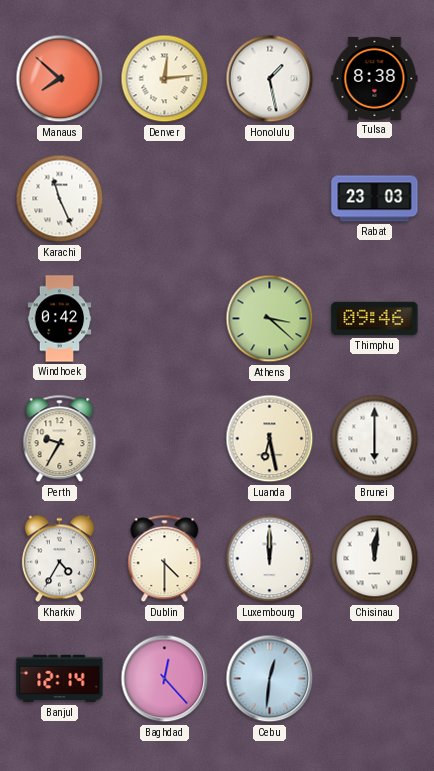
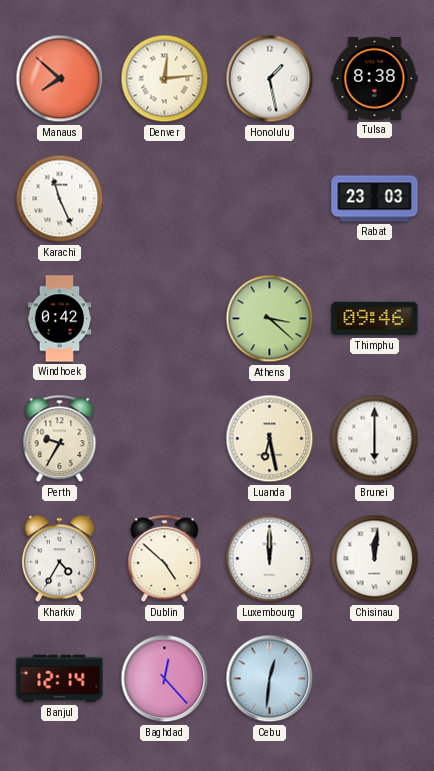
Dublin: 4:30 -> 4:52 (165, 559)
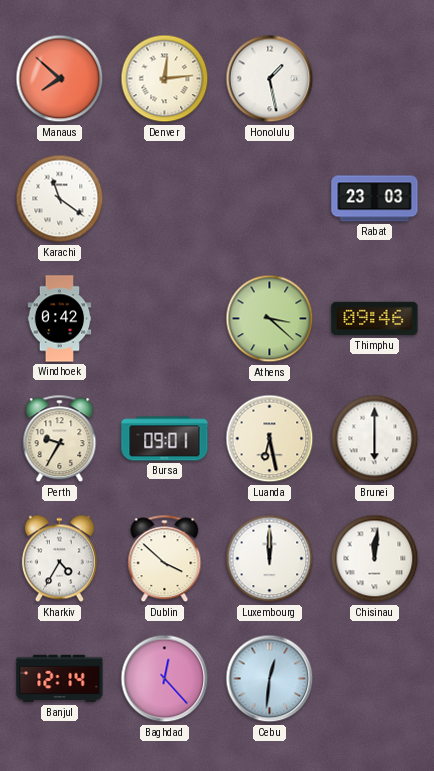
Tulsa: 8:38 -> none (375, 78)
Karachi: 11:26 -> 11:21 (60, 199)
Bursa: none -> 09:01 (165, 439)
Dublin: 4:52 -> 3:52 (165, 559)
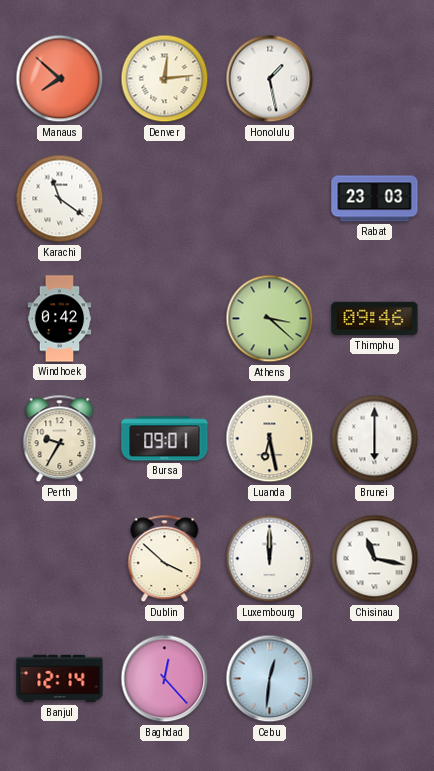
Kharkiv: 4:35 -> none (59, 559)
Chisinau: 12:01 -> 11:17 (375, 559)
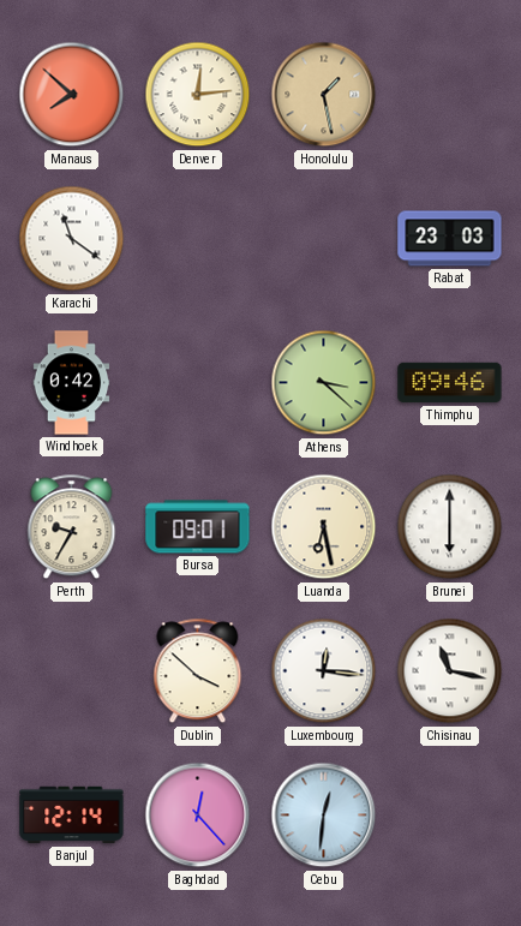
Honolulu dial: white -> champagne (324, 95)
Luxembourg: 12:00 -> 12:16 (324, 671)
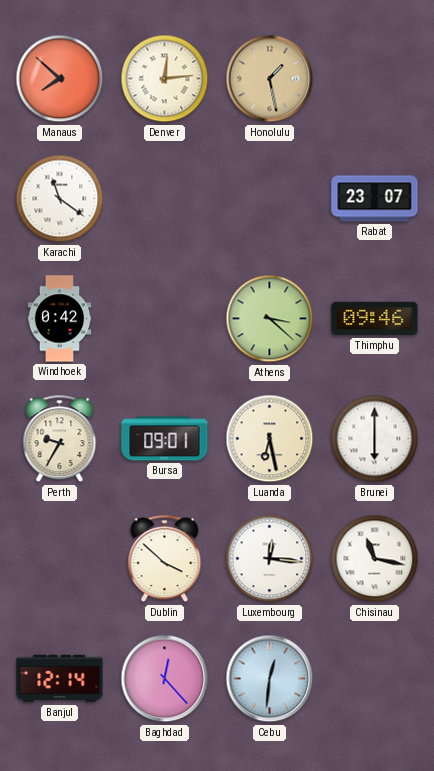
Rabat: 23:03 -> 23:07 (375, 199)
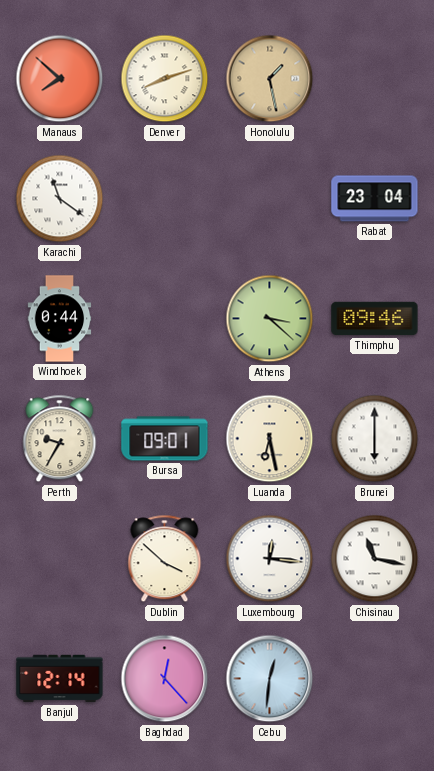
Denver: 12:14 -> 8:12 (165, 79)
Rabat: 23:07 -> 23:04 (375, 199)
Windhoek: 0:42 -> 0:44 (60, 319)
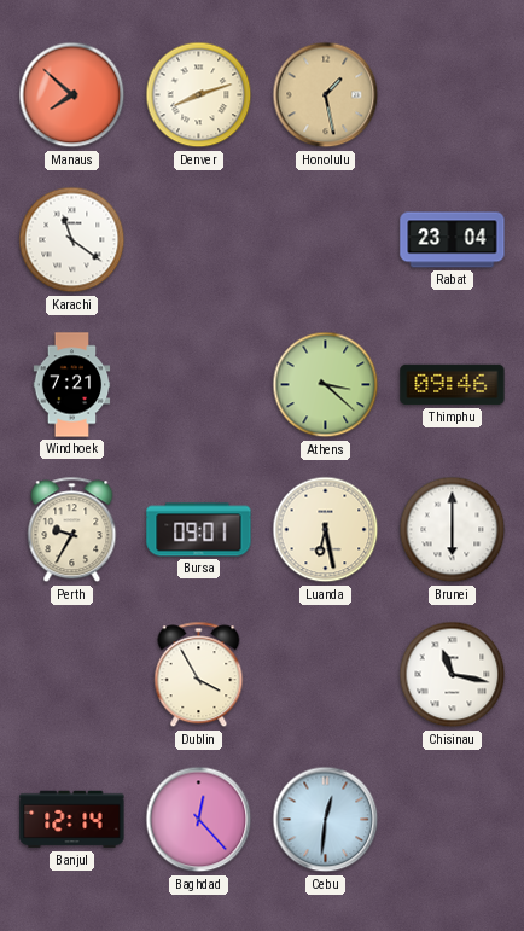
Windhoek: 0:44 -> 7:21 (72, 385)
Dublin: 3:52 -> 3:55 (199, 675)
Luxembourg: 12:16 -> none (270, 559)
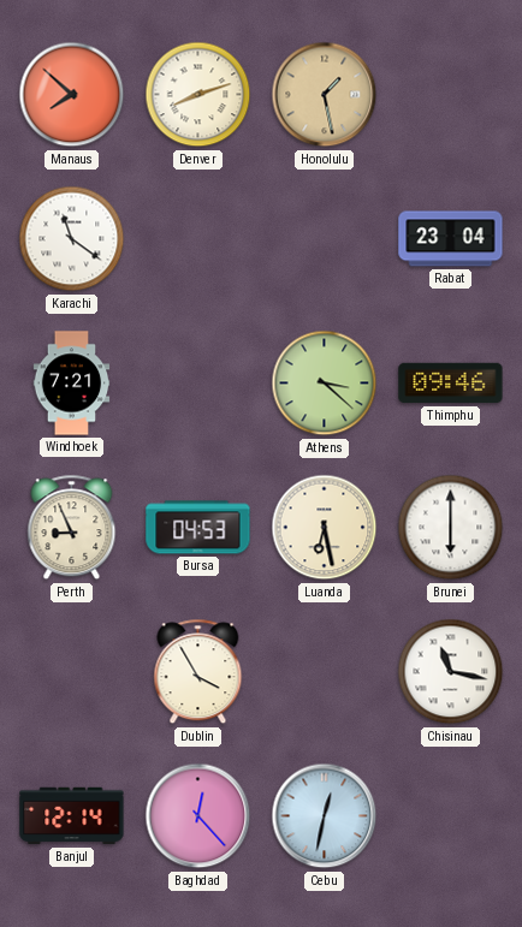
Perth: 9:35 -> 8:56 (72, 528)
Bursa: 09:01 -> 04:53 (198, 528)
Cebu: 12:31 -> 12:32 (325, 816)
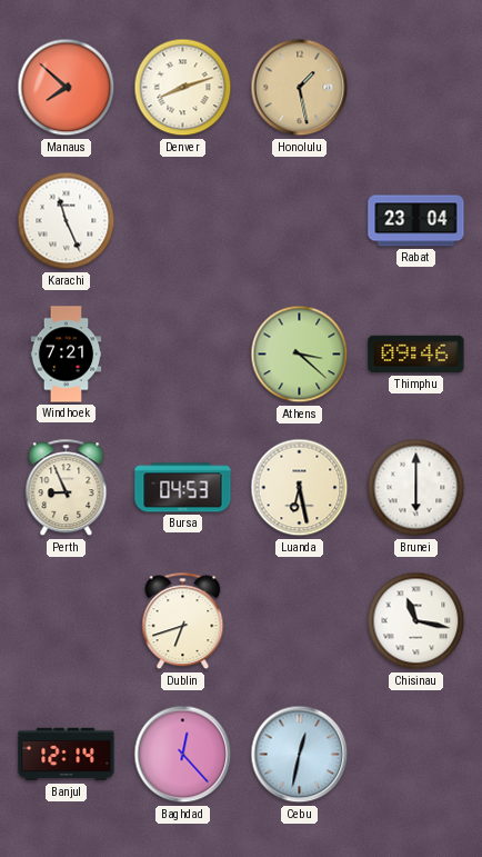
Karachi: 11:21 -> 11:26 (67, 221)
Dublin: 3:55 -> 6:42 (183, 621)
